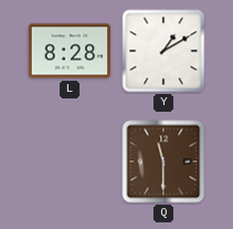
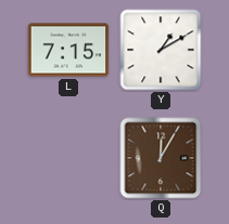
L: 8:28 -> 7:15 (68, 50)
Q: 11:30 -> 12:05 (161, 158)
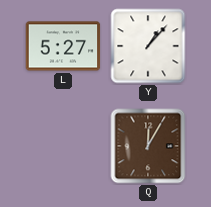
L: 7:15 -> 5:27 (63, 46)
Y: 1:10 -> 1:07 (148, 46)
